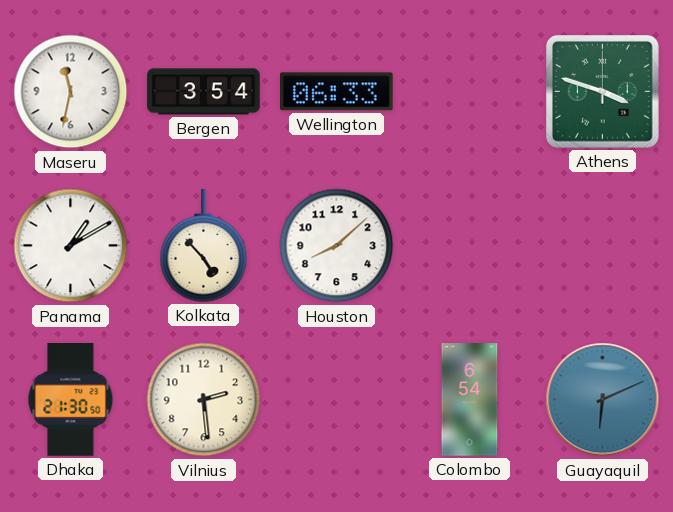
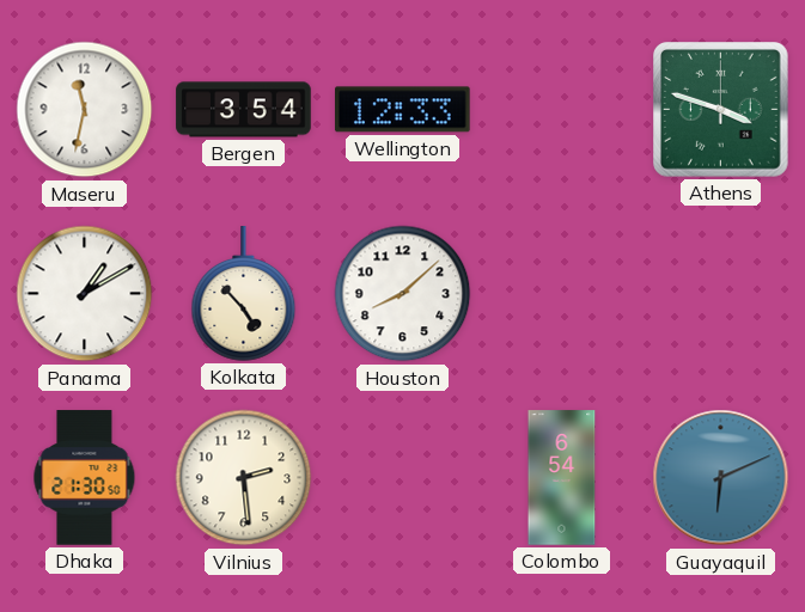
Wellington: 06:33 -> 12:33 (403, 110)
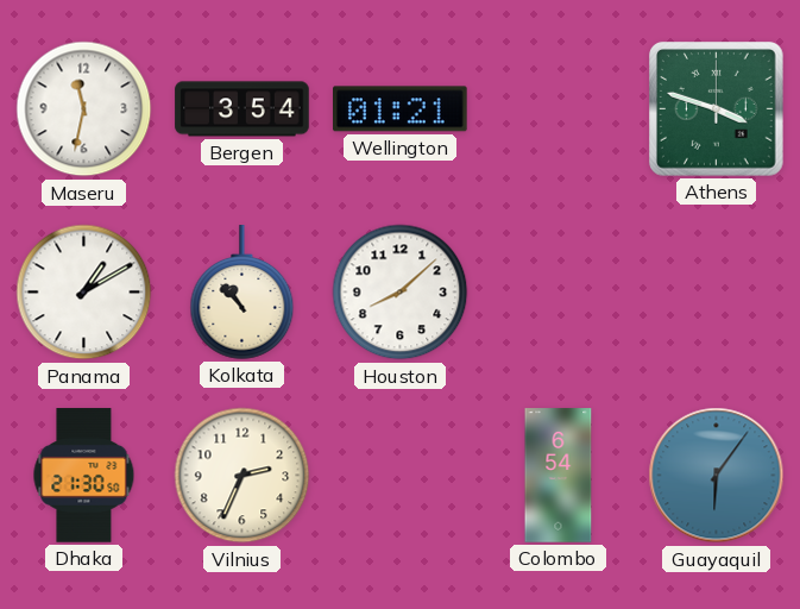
Wellington: 12:33 -> 01:21 (401, 109)
Kolkata: 4:53 -> 10:53 (242, 293)
Vilnius: 2:29 -> 2:34 (242, 476)
Guayaquil: 6:11 -> 6:06 (717, 476)
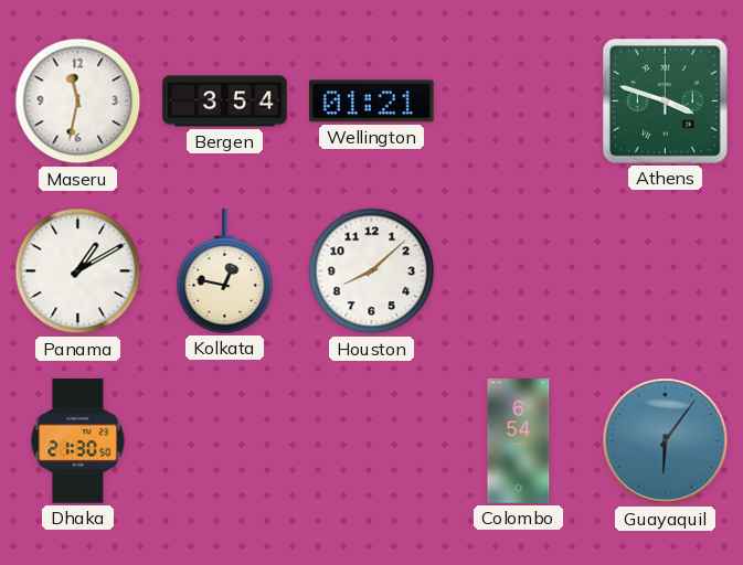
Kolkata: 10:53 -> 12:47 (225, 271)
Vilnius: 2:34 -> none (242, 476)
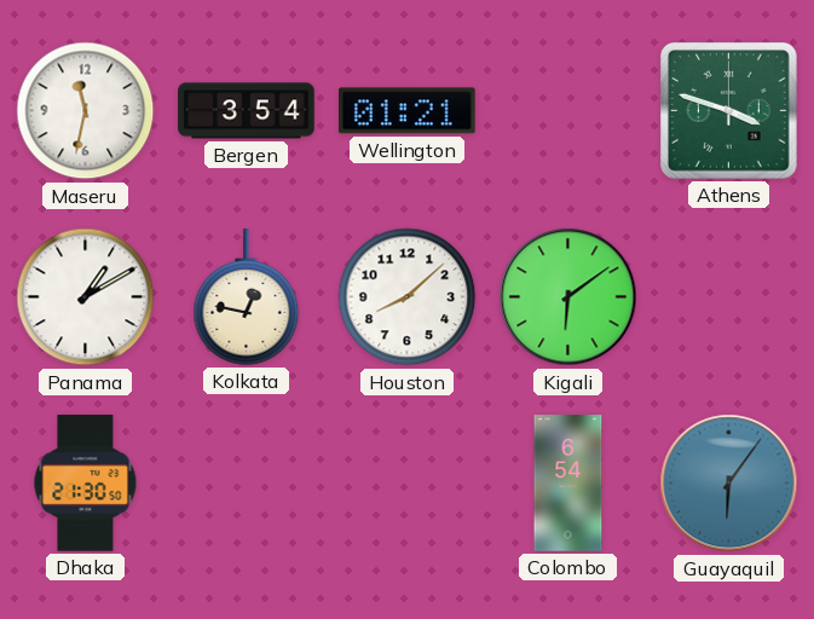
Kigali: none -> 6:09 (568, 297)
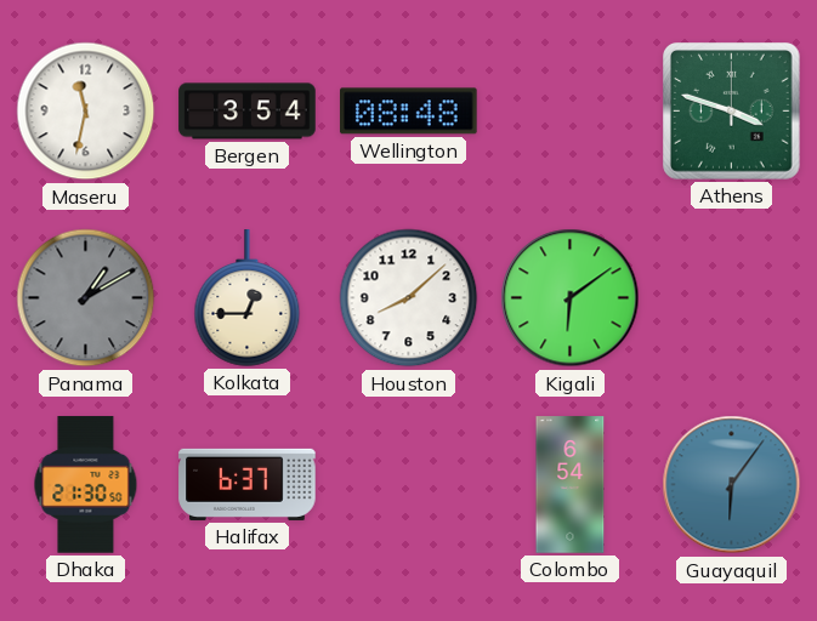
Wellington: 01:21 -> 08:48 (409, 112)
Panama dial: white -> grey (86, 298)
Kolkata: 12:47 -> 12:45 (248, 298)
Halifax: none -> 6:37 (248, 484)
